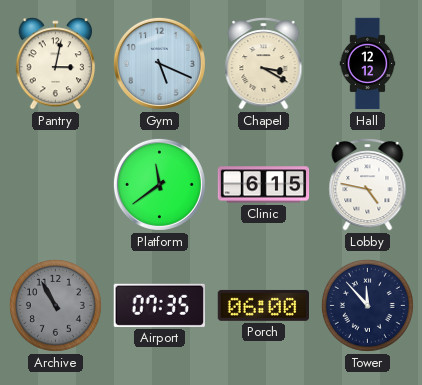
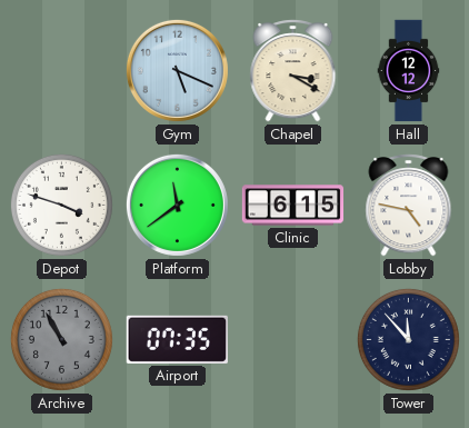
Pantry: 3:02 -> none (56, 64)
Depot: none -> 3:48 (61, 205)
Porch: 06:00 -> none (263, 305)
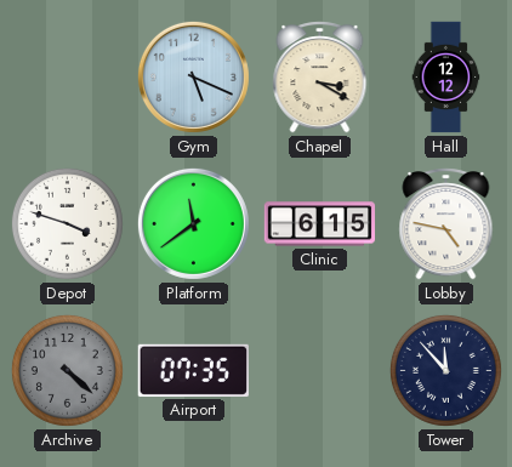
Archive: 10:55 -> 4:22 (67, 370)
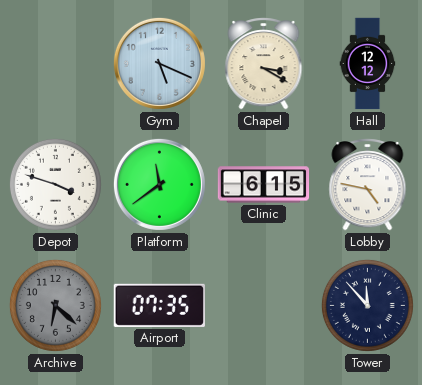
Archive: 4:22 -> 6:22 (55, 305)
